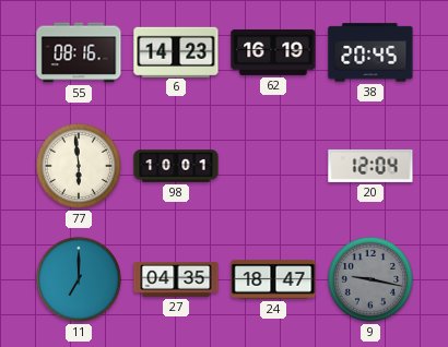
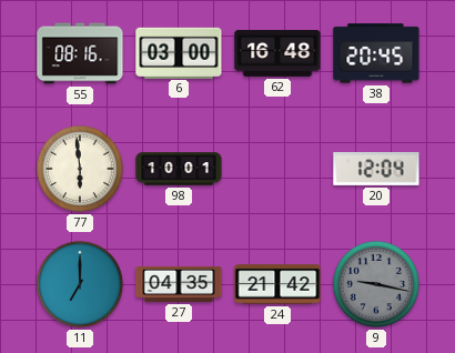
6: 14:23 -> 03:00 (179, 52)
62: 16:19 -> 16:48 (277, 53)
24: 18:47 -> 21:42 (277, 284)
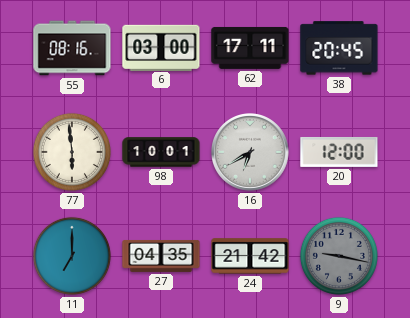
62: 16:48 -> 17:11 (250, 48)
16: none -> 6:40 (251, 153)
20: 12:04 -> 12:00 (339, 152)
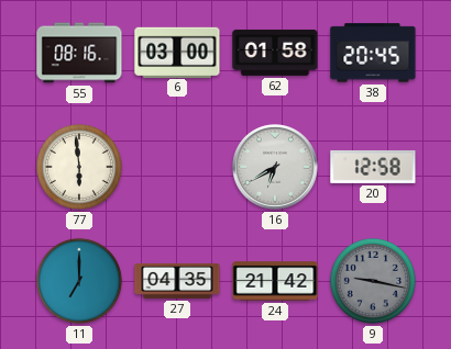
62: 17:11 -> 01:58 (275, 53)
98: 10:01 -> none (161, 152)
20: 12:00 -> 12:58 (373, 167)
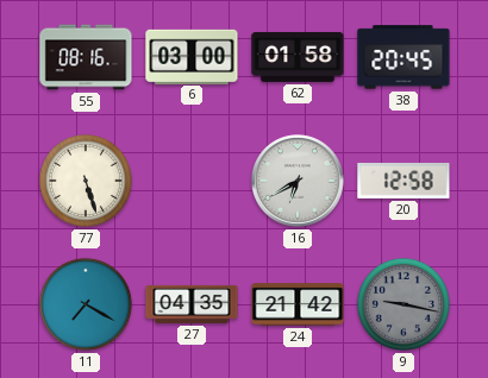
77: 5:59 -> 5:27 (86, 181)
11: 7:00 -> 7:20 (86, 304)
